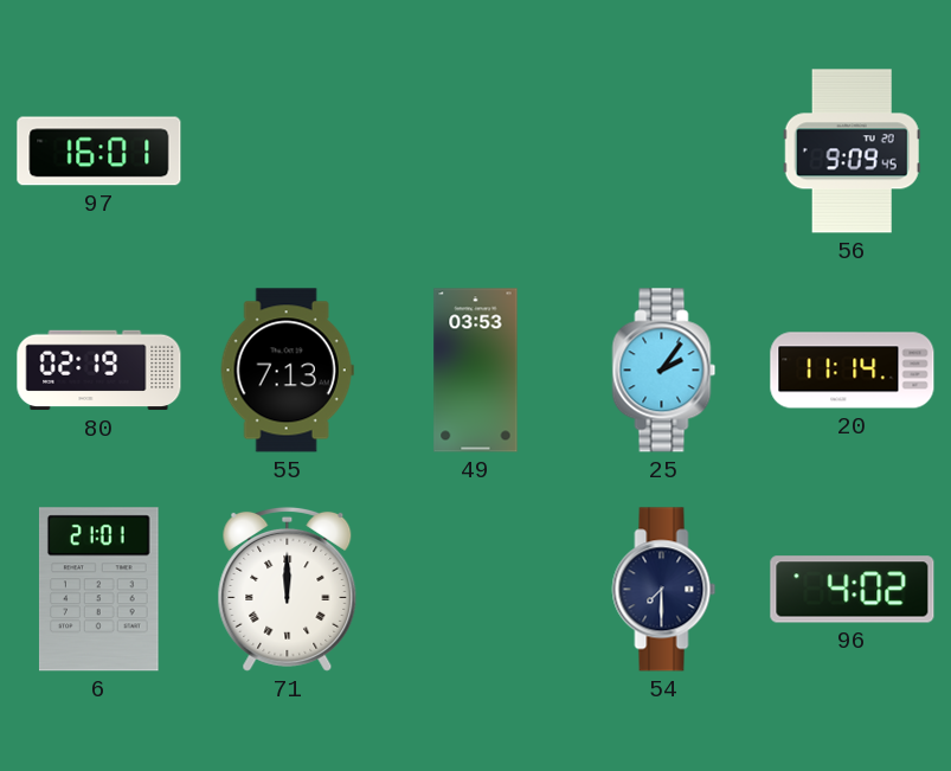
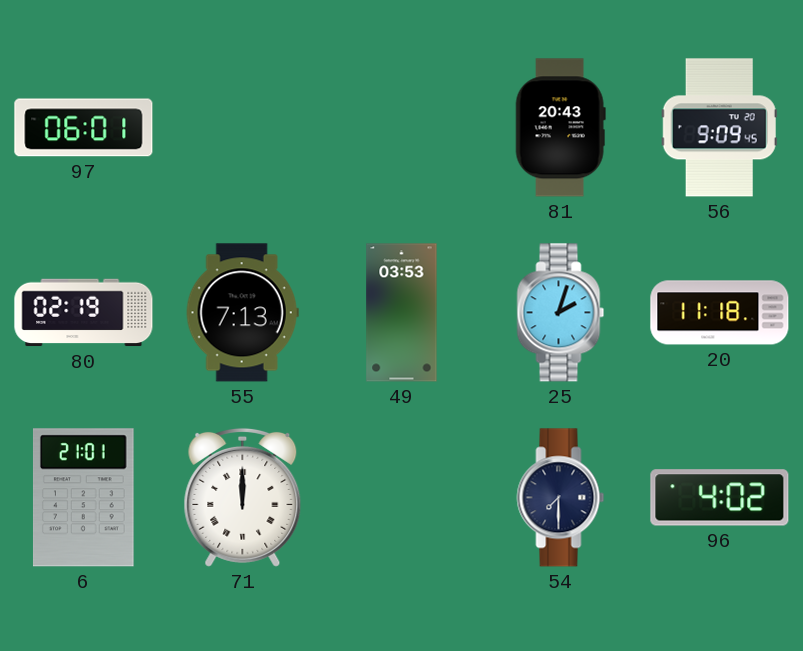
97: 16:01 -> 06:01 (84, 128)
81: none -> 20:43 (560, 128)
25: 2:06 -> 2:03 (561, 313)
20: 11:14 -> 11:18 (720, 313)
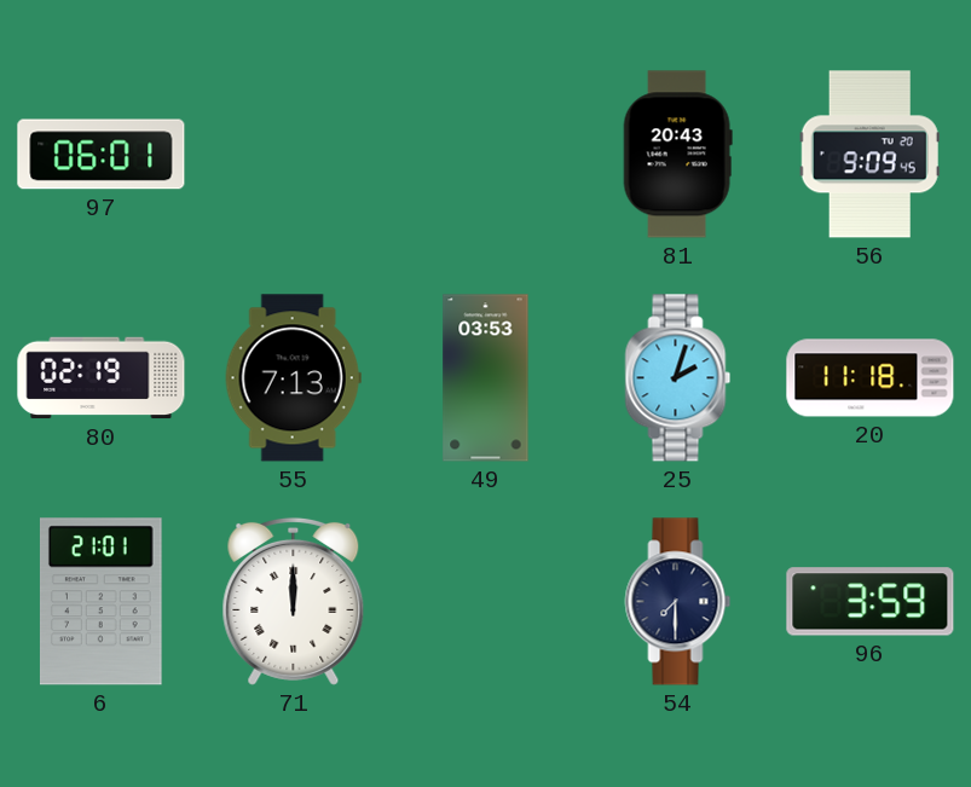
96: 4:02 -> 3:59 (871, 602)
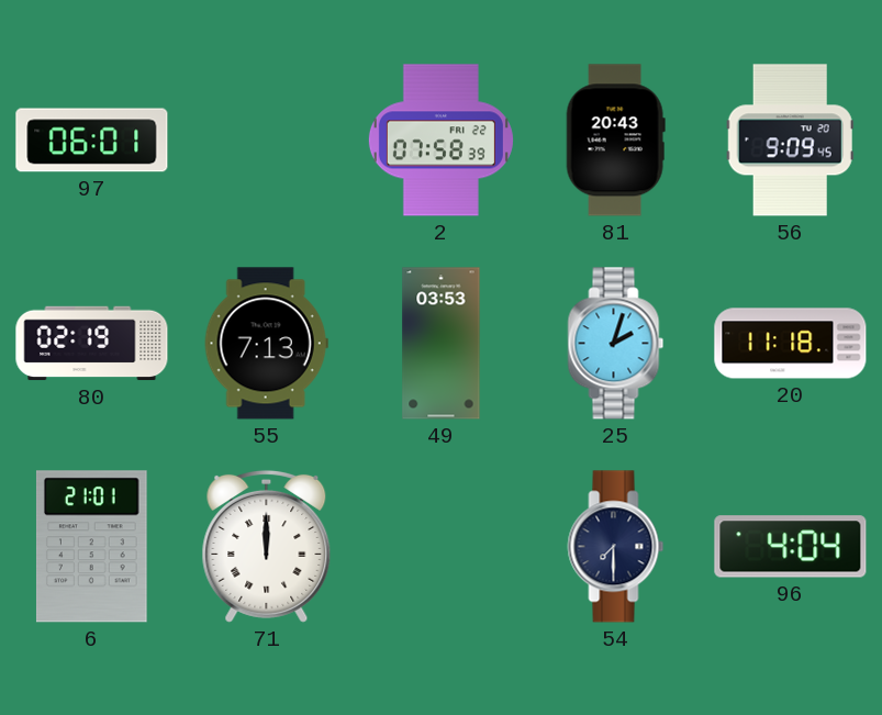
2: none -> 07:58 (440, 141)
96: 3:59 -> 4:04 (791, 547)
